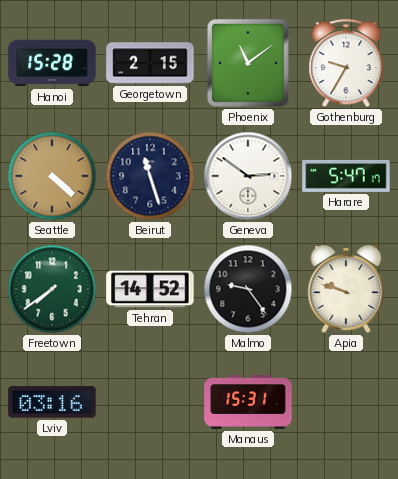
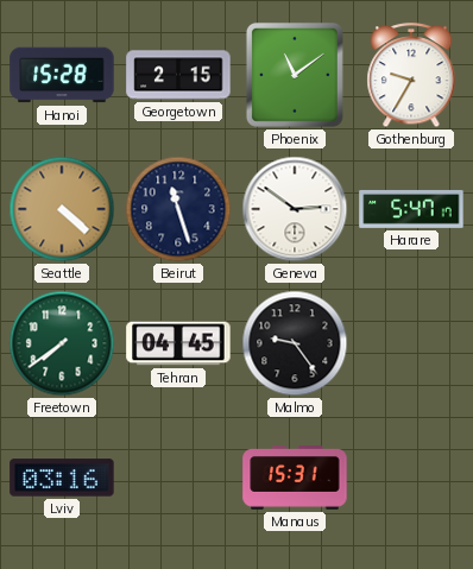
Tehran: 14:52 -> 04:45 (178, 343)
Apia: 9:48 -> none (346, 289)
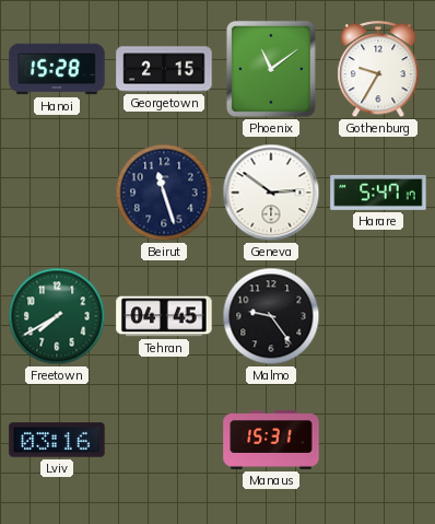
Seattle: 4:22 -> none (62, 209)
Freetown: 7:39 -> 7:40 (57, 316)
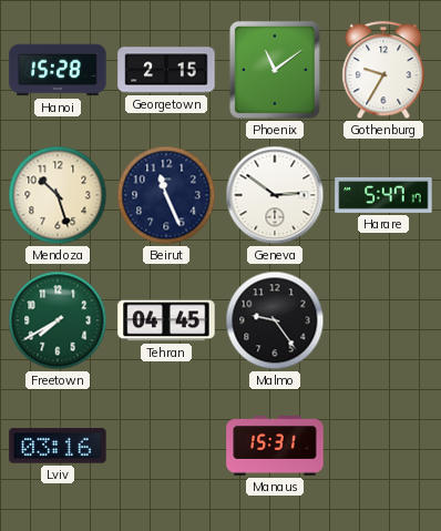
Mendoza: none -> 10:27 (58, 195)
Beirut: 11:27 -> 11:26 (166, 195)
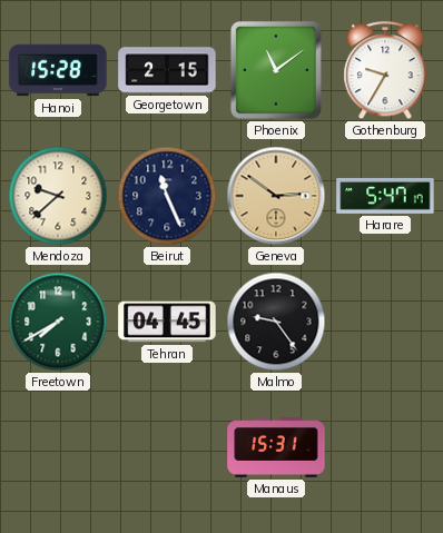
Mendoza: 10:27 -> 9:38 (58, 196)
Geneva dial: white -> champagne (276, 196)
Lviv: 03:16 -> none (58, 446)
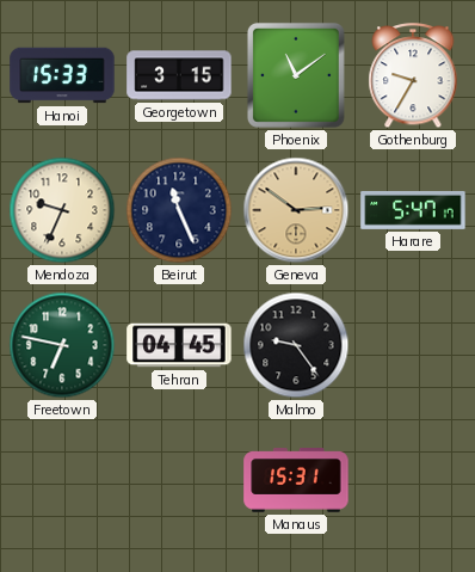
Hanoi: 15:28 -> 15:33 (62, 75)
Georgetown: 2:15 -> 3:15 (179, 75)
Mendoza: 9:38 -> 9:34 (62, 210)
Freetown: 7:40 -> 6:47 (62, 345)
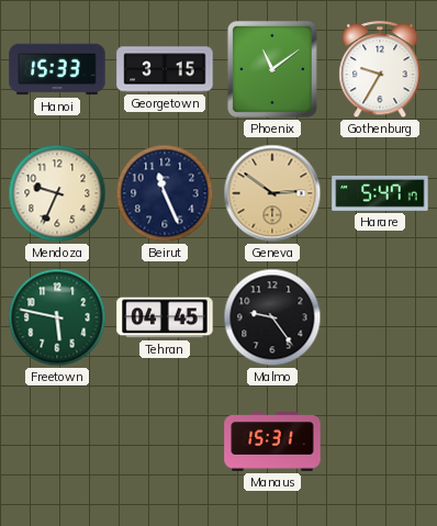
Freetown: 6:47 -> 5:47 (57, 317)
